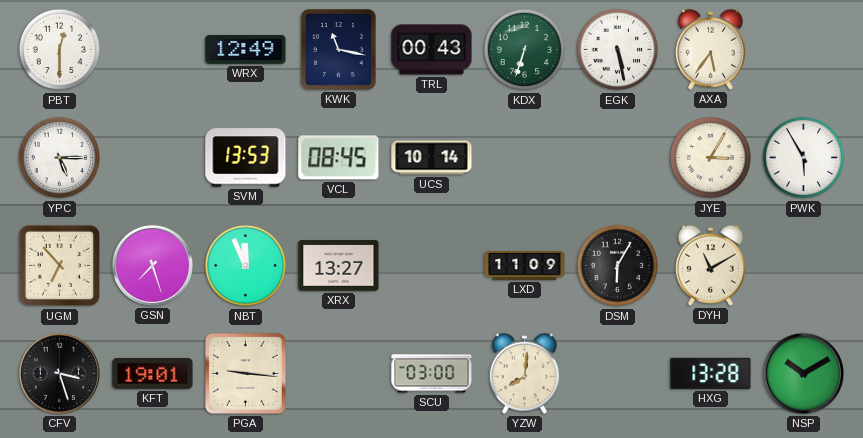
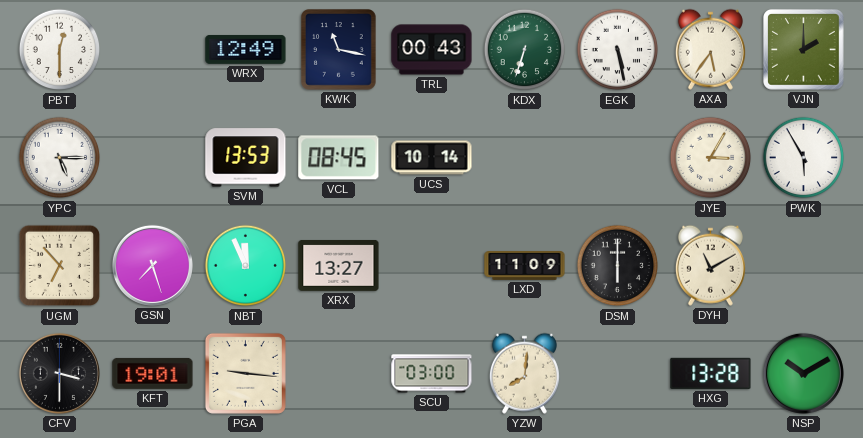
VJN: none -> 2:00 (804, 50)
DSM: 6:05 -> 6:00 (618, 266)
CFV: 3:27 -> 3:30 (59, 373)
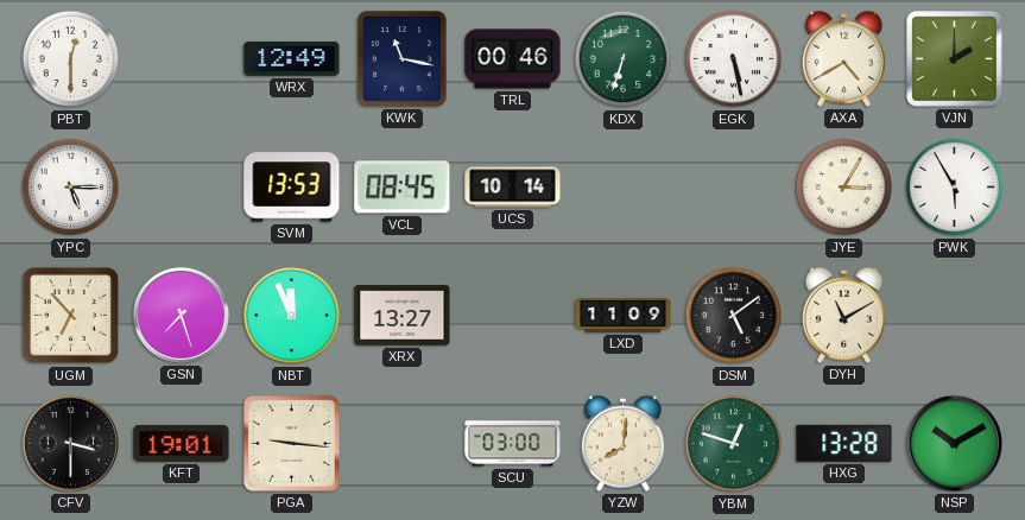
TRL: 00:43 -> 00:46 (513, 59)
AXA: 5:36 -> 4:40 (843, 58)
DSM: 6:00 -> 5:09 (734, 316)
YBM: none -> 12:48 (734, 444)
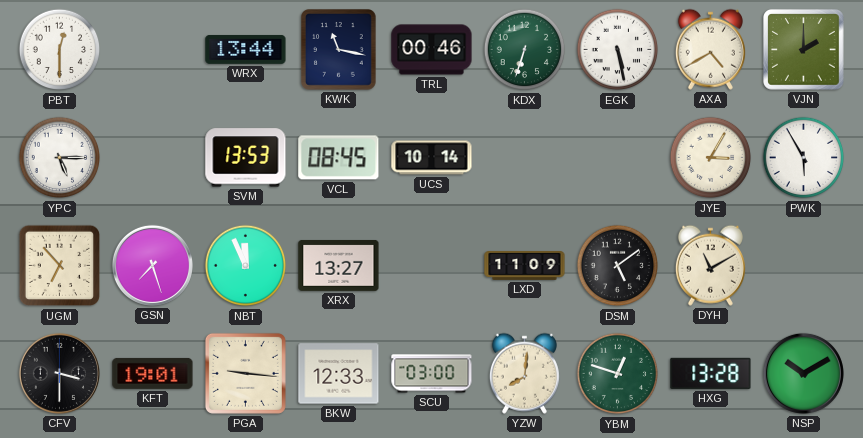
WRX: 12:49 -> 13:44 (246, 49)
BKW: none -> 12:33 (339, 374)
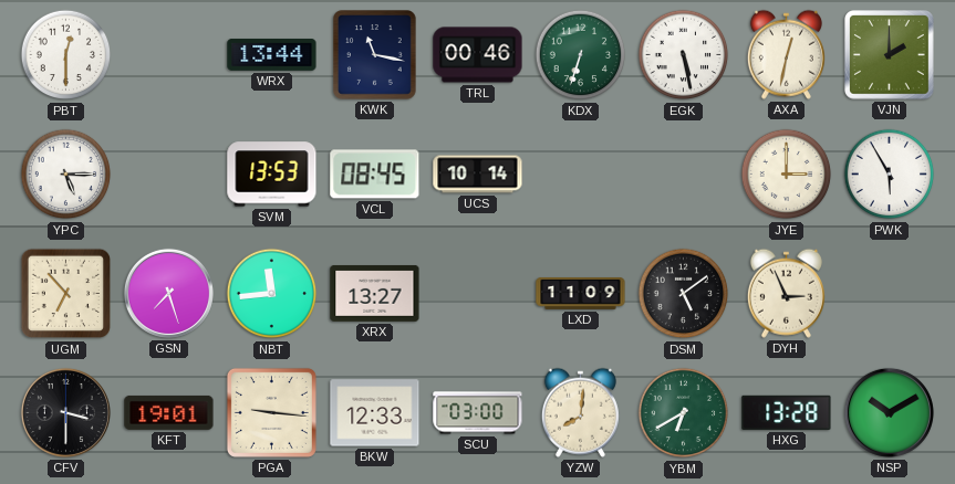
AXA: 4:40 -> 12:32 (786, 54)
JYE: 3:05 -> 3:00 (787, 175)
NBT: 11:56 -> 11:44 (272, 294)
DYH: 11:10 -> 2:56 (786, 293)
YBM: 12:48 -> 6:40 (684, 413)
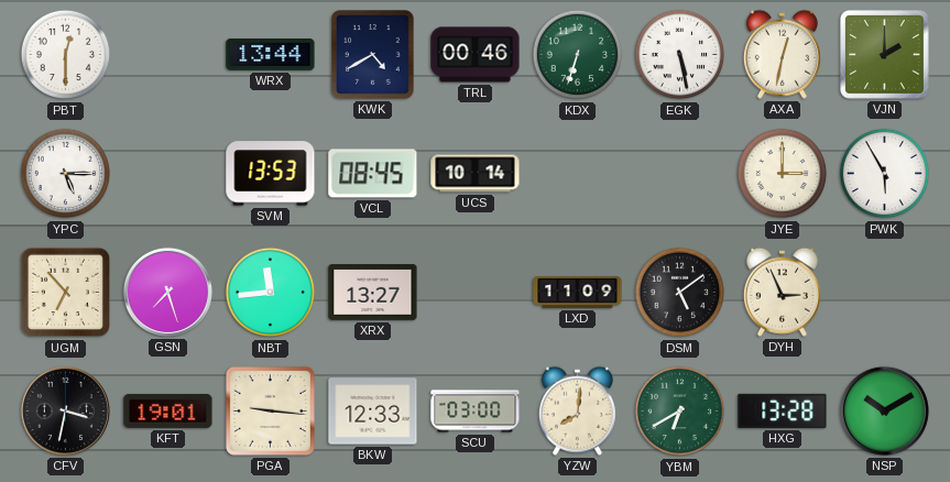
KWK: 11:17 -> 4:40 (373, 55)
CFV: 3:30 -> 3:32 (65, 410)
